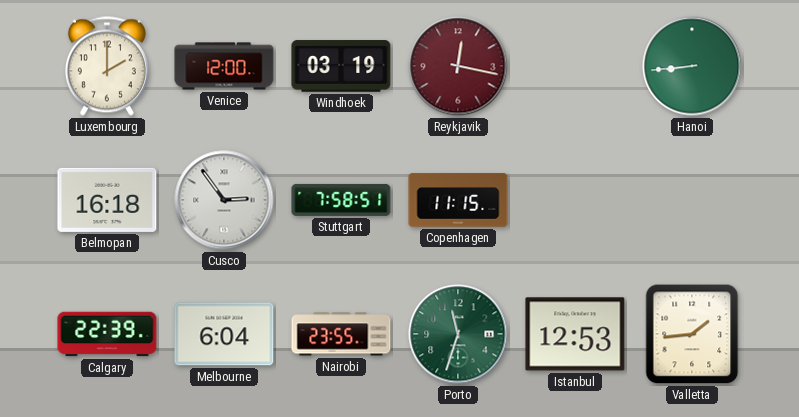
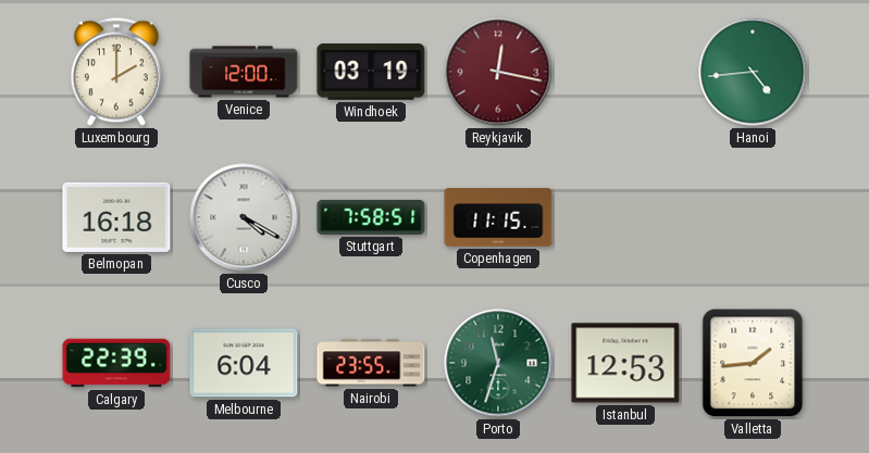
Hanoi: 8:44 -> 4:44 (753, 72)
Cusco: 2:54 -> 4:20 (244, 217)
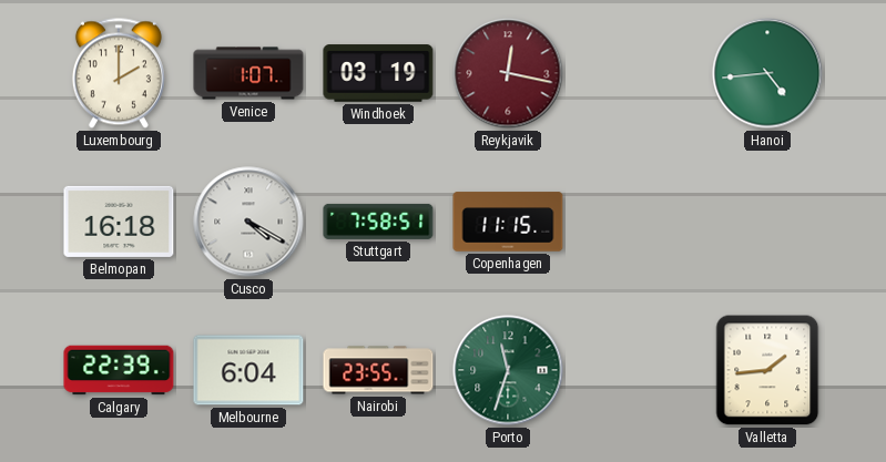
Venice: 12:00 -> 1:07 (248, 73)
Istanbul: 12:53 -> none (625, 363)
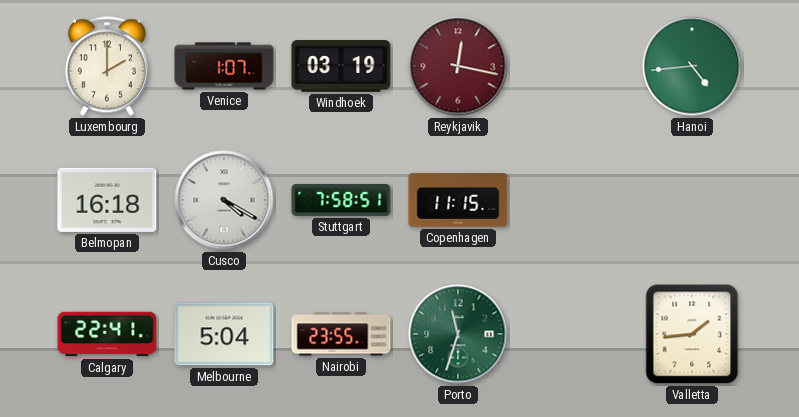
Calgary: 22:39 -> 22:41 (107, 334)
Melbourne: 6:04 -> 5:04 (224, 334)
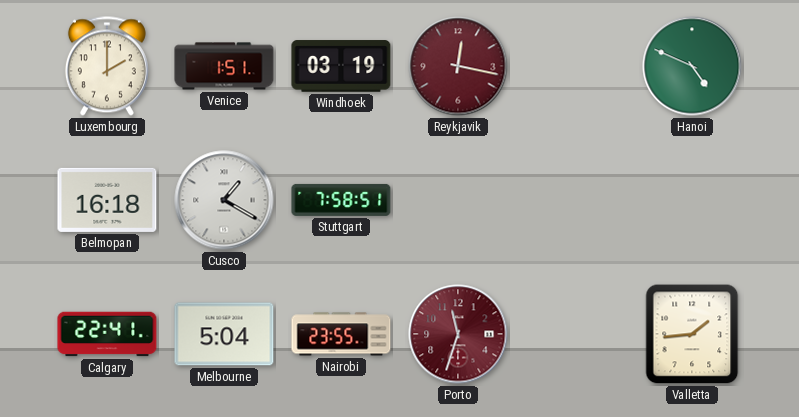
Venice: 1:07 -> 1:51 (224, 66)
Hanoi: 4:44 -> 4:49 (692, 66)
Cusco: 4:20 -> 1:20 (224, 200)
Copenhagen: 11:15 -> none (458, 200)
Porto dial: green -> burgundy (458, 334)
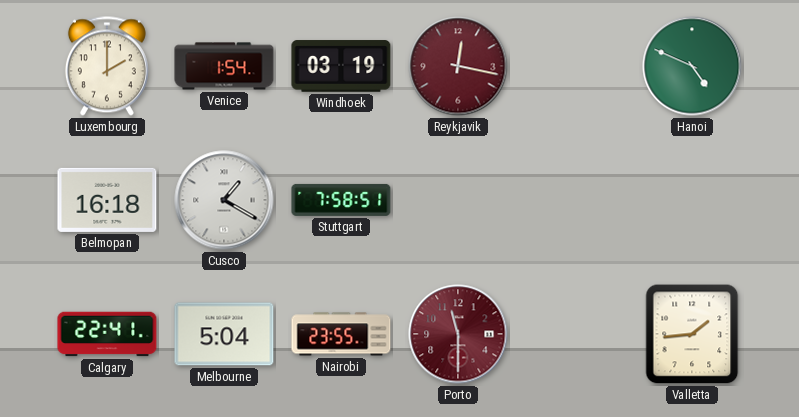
Venice: 1:51 -> 1:54 (224, 66)
Porto: 11:33 -> 11:30 (458, 334)
